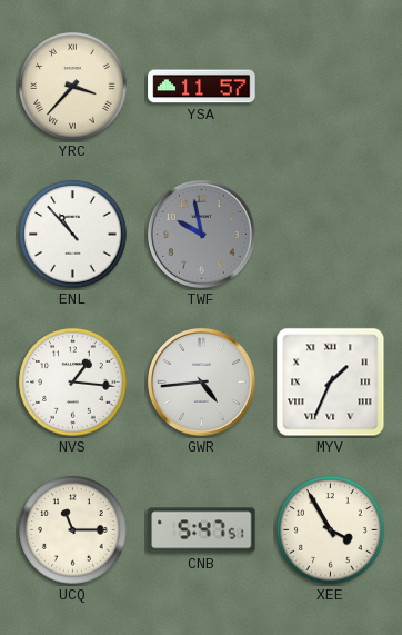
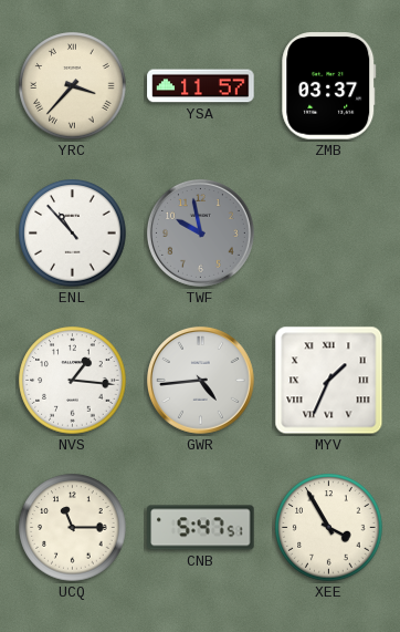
ZMB: none -> 03:37 (329, 86)
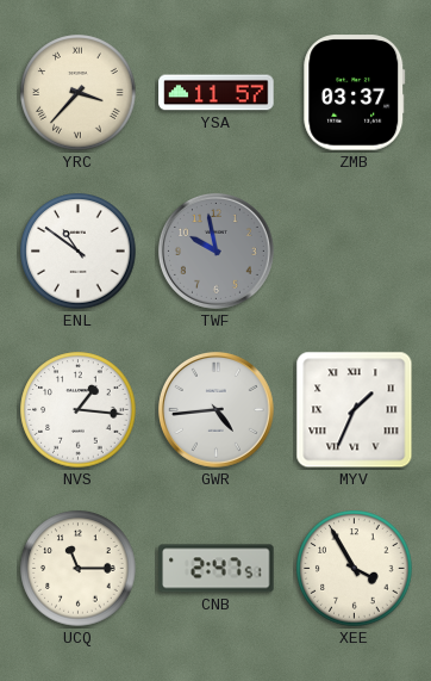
ENL: 10:53 -> 10:51 (79, 252)
CNB: 5:47 -> 2:47 (217, 569)
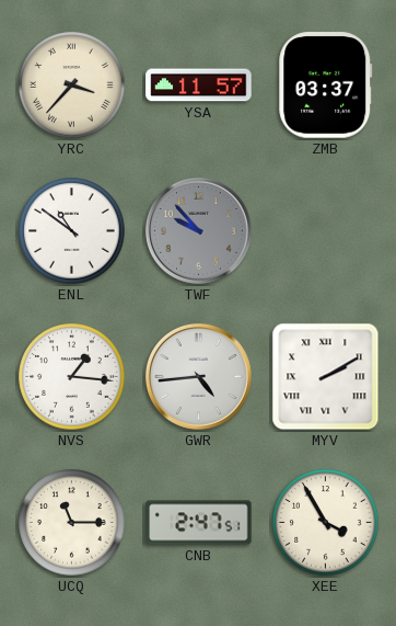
TWF: 9:58 -> 9:53 (199, 231)
MYV: 1:34 -> 2:10 (326, 377)
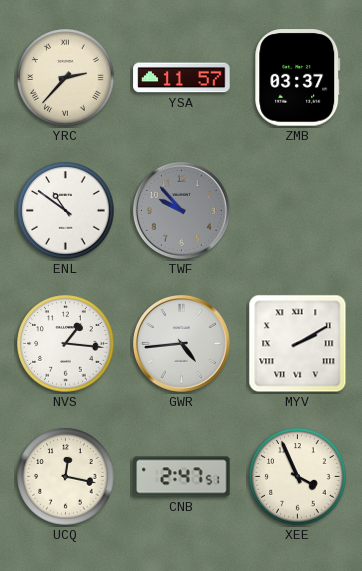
YRC: 3:37 -> 2:37 (66, 78)
UCQ: 11:15 -> 12:17 (66, 477)
XEE: 3:55 -> 3:56 (298, 477)
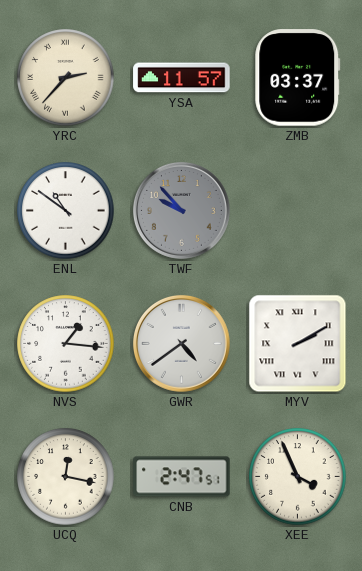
GWR: 4:44 -> 4:39 (182, 344)
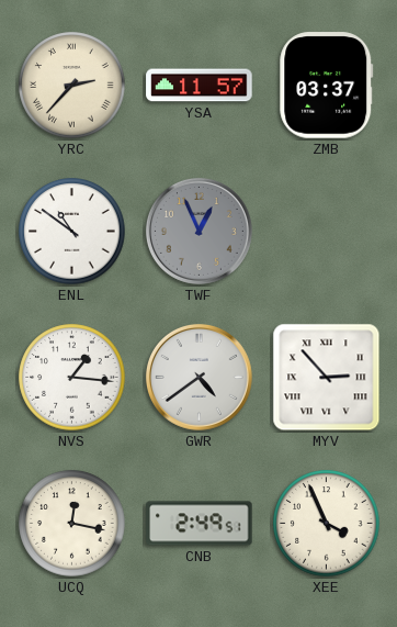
TWF: 9:53 -> 12:56 (200, 232)
MYV: 2:10 -> 2:53 (327, 378)
CNB: 2:47 -> 2:49 (200, 524)
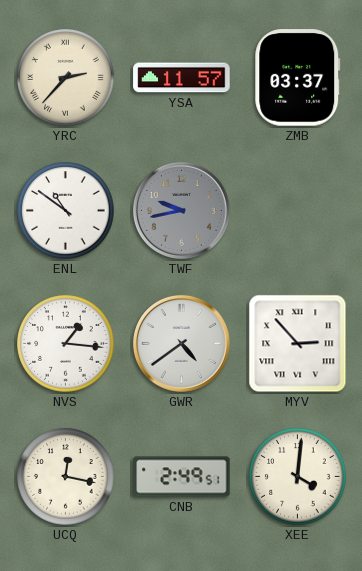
TWF: 12:56 -> 9:43 (182, 211)
XEE: 3:56 -> 4:01 (298, 477)
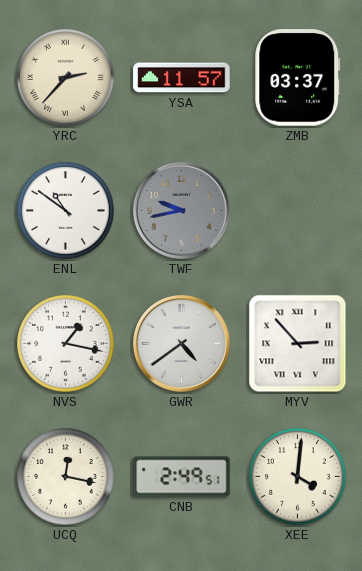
NVS: 1:16 -> 1:17 (66, 344)
